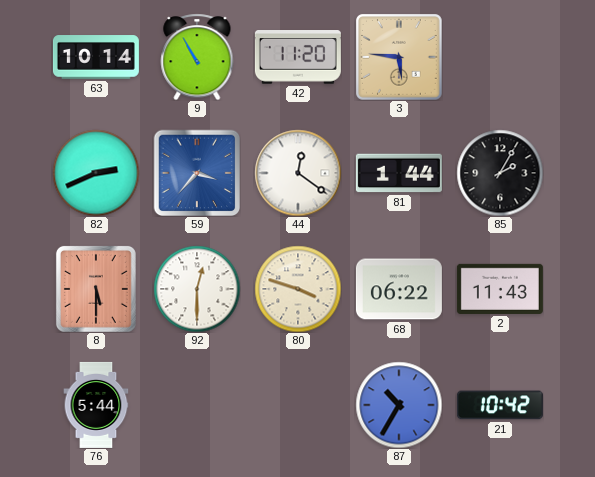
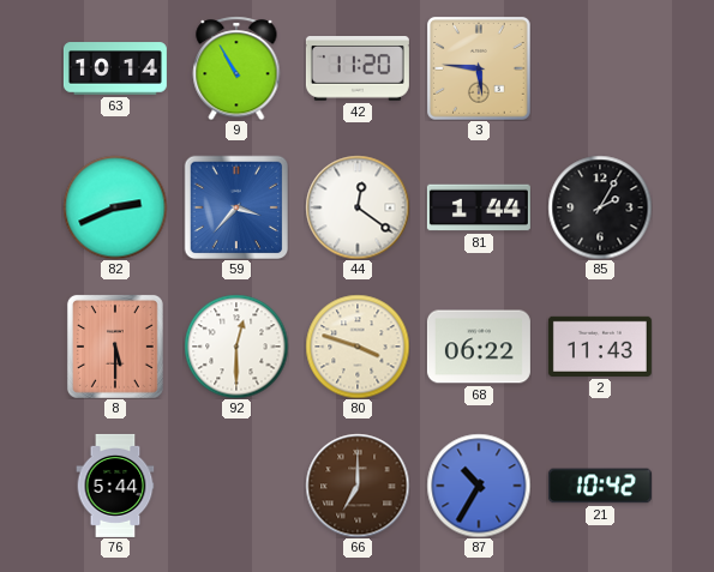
66: none -> 7:00 (358, 486)
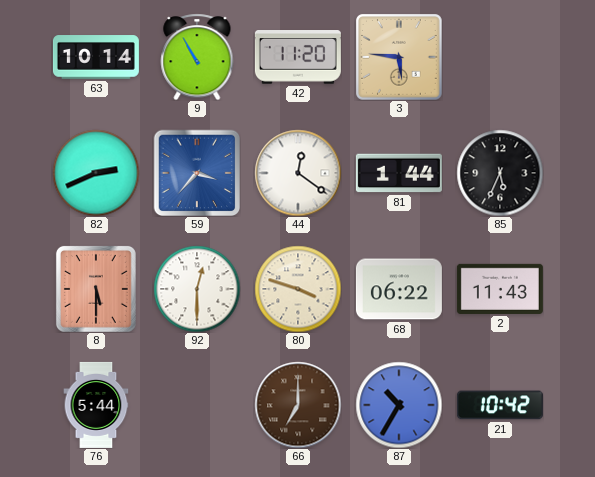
85: 2:05 -> 5:34 (500, 173)
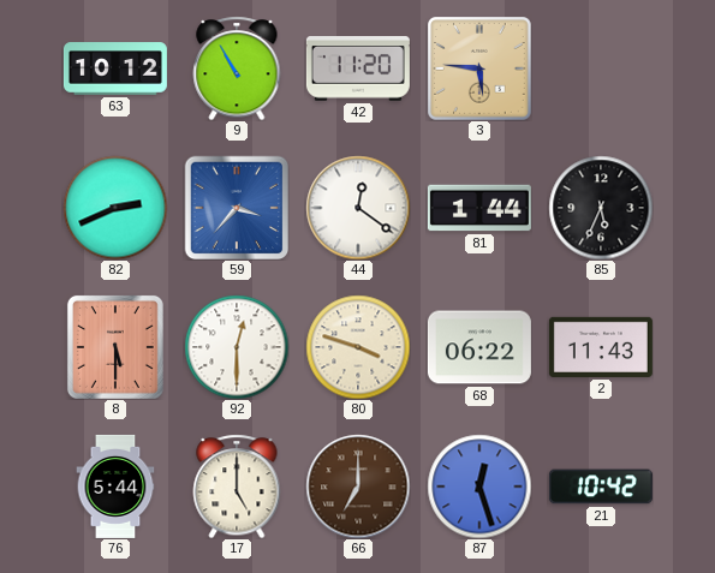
63: 10:14 -> 10:12 (115, 68)
17: none -> 5:00 (237, 487)
87: 10:35 -> 12:27 (479, 487)
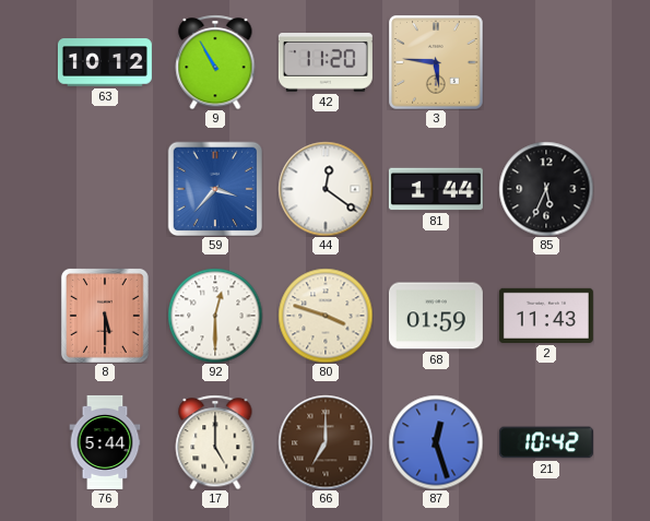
82: 2:41 -> none (115, 208)
68: 06:22 -> 01:59 (436, 316)
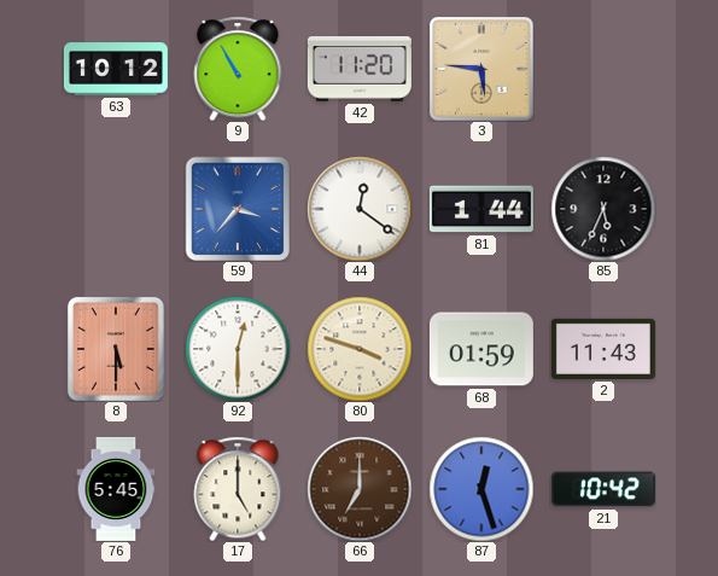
76: 5:44 -> 5:45 (116, 489)
